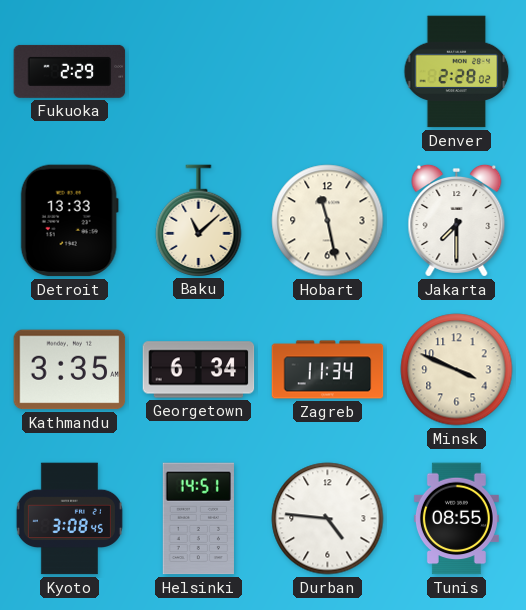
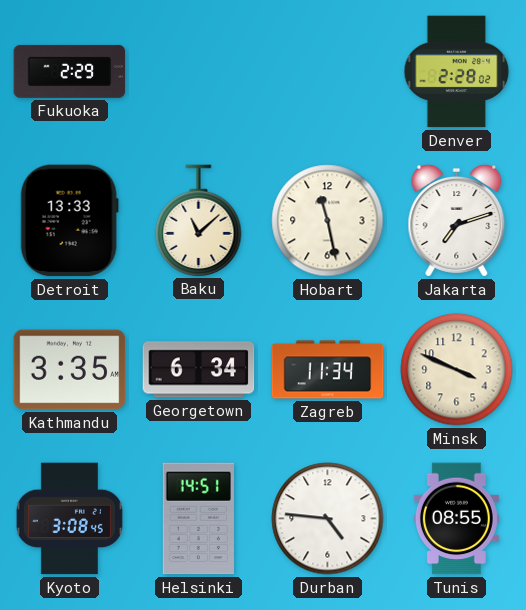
Jakarta: 7:30 -> 7:12 (457, 220)
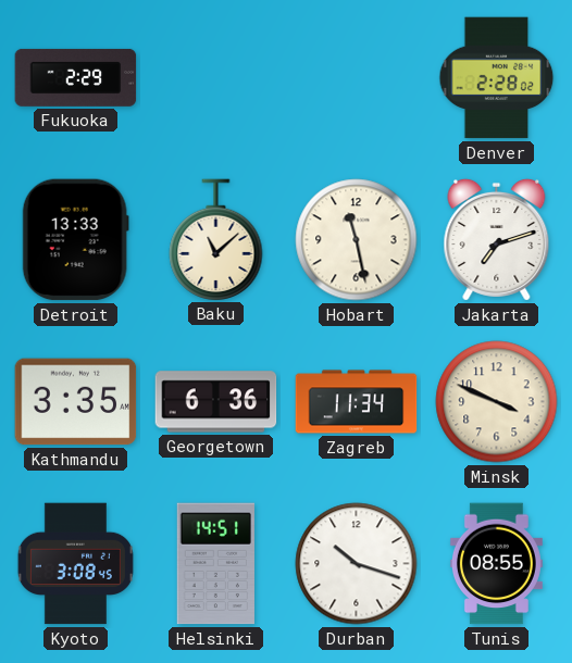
Georgetown: 6:34 -> 6:36 (216, 402)
Durban: 4:46 -> 10:18 (357, 564)
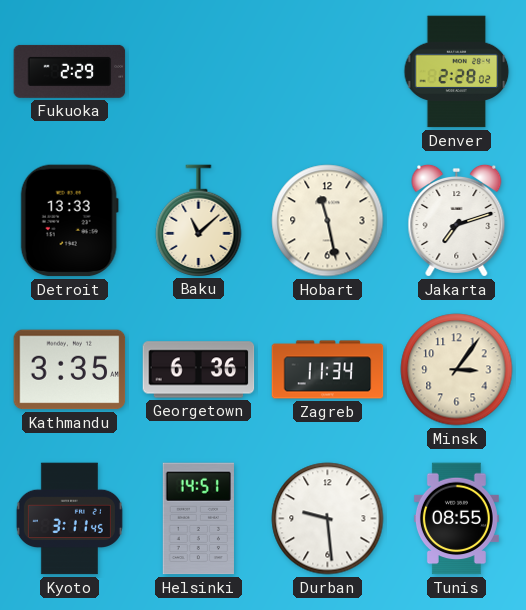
Minsk: 3:49 -> 3:06 (457, 370)
Kyoto: 3:08 -> 3:11 (69, 519)
Durban: 10:18 -> 9:29 (328, 519)
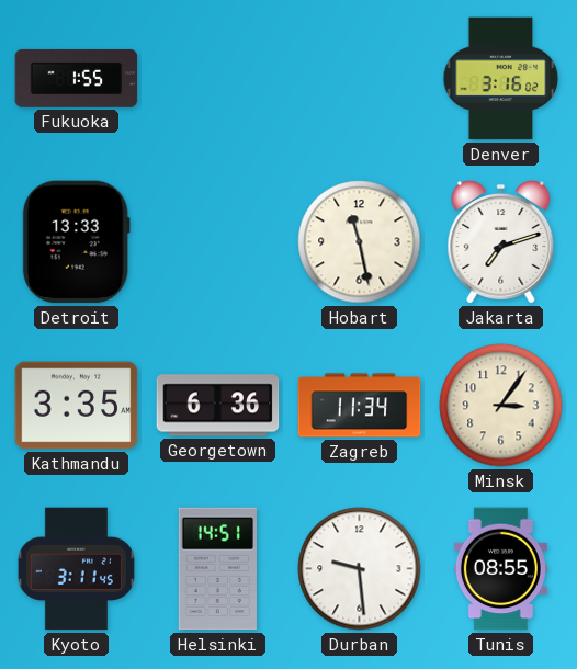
Fukuoka: 2:29 -> 1:55 (77, 78)
Denver: 2:28 -> 3:16 (501, 79)
Baku: 11:08 -> none (199, 220)
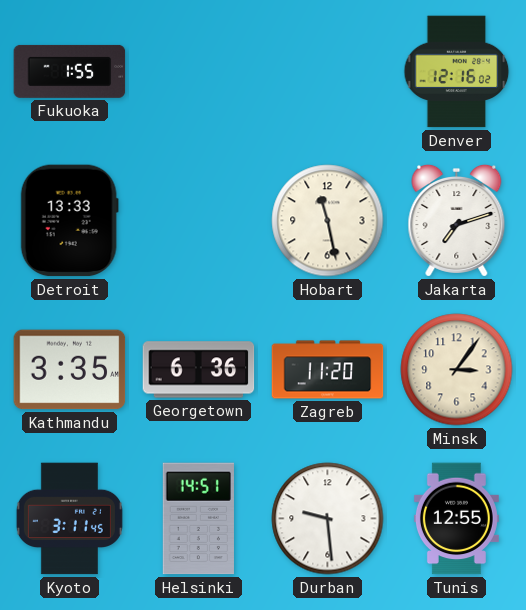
Denver: 3:16 -> 12:16 (457, 72)
Zagreb: 11:34 -> 11:20 (328, 370)
Tunis: 08:55 -> 12:55 (456, 519)
